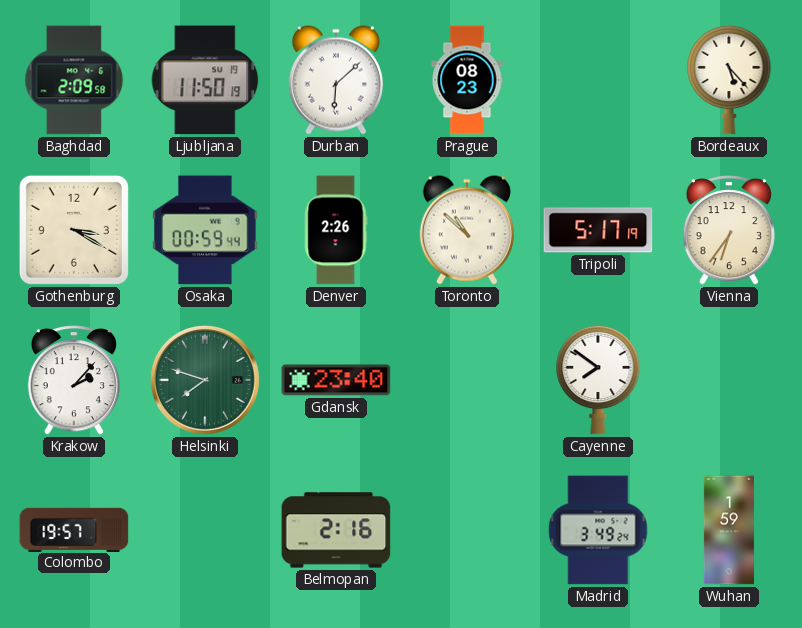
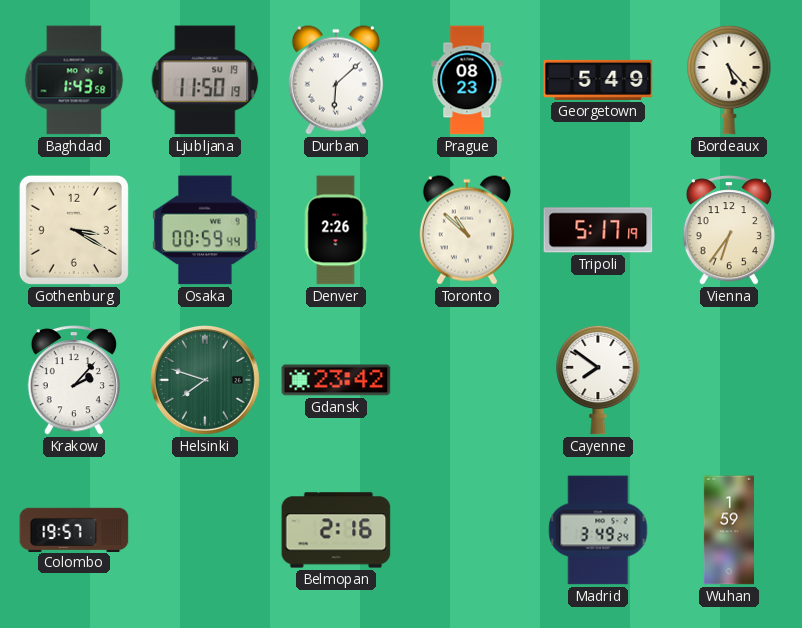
Baghdad: 2:09 -> 1:43 (74, 80)
Georgetown: none -> 5:49 (598, 80)
Gdansk: 23:40 -> 23:42 (336, 380)
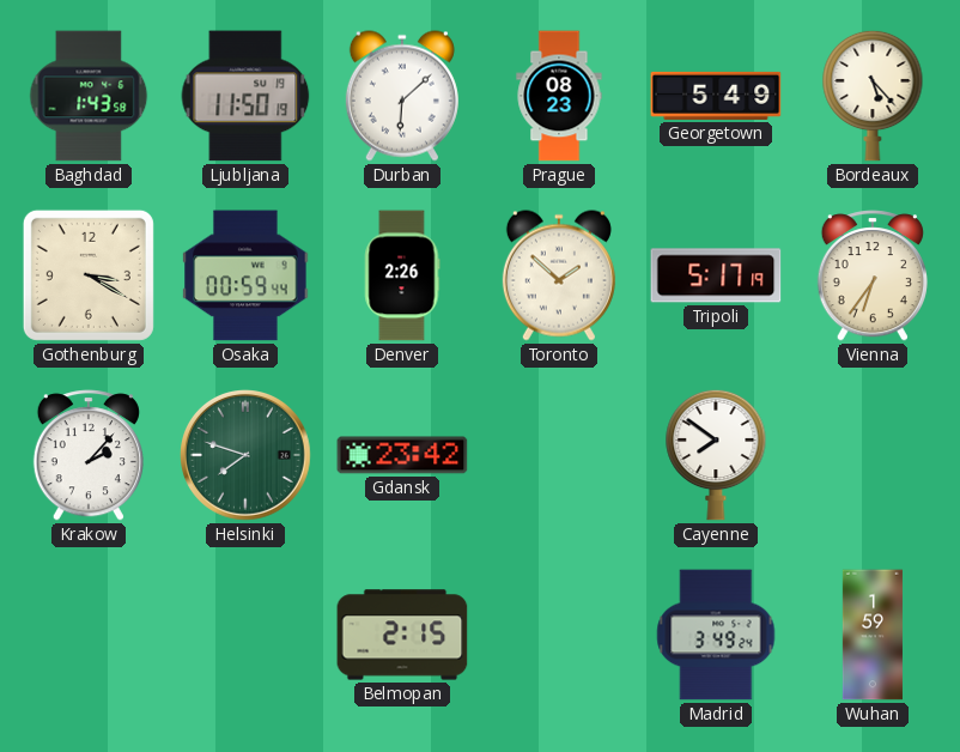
Toronto: 10:52 -> 1:52 (559, 275)
Colombo: 19:57 -> none (74, 529)
Belmopan: 2:16 -> 2:15 (402, 635)
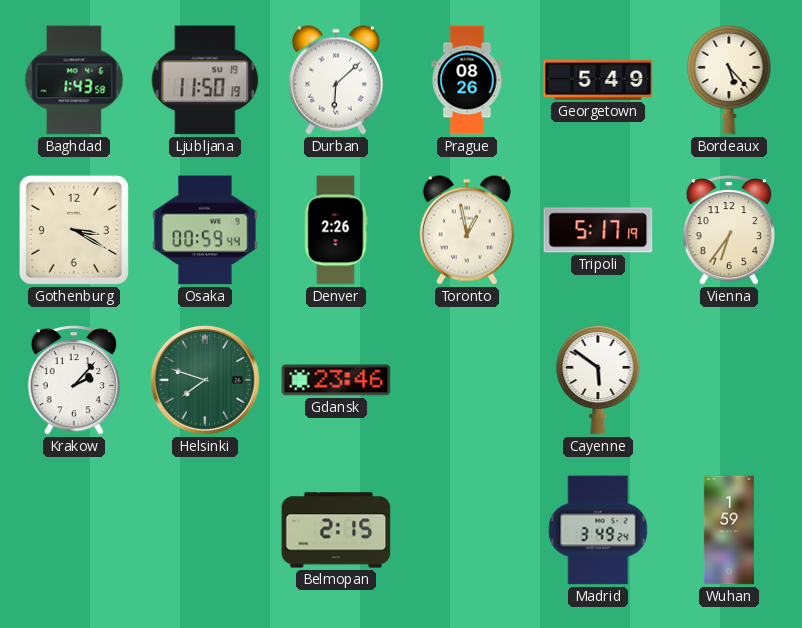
Prague: 08:23 -> 08:26 (467, 80)
Toronto: 1:52 -> 12:58 (467, 230)
Gdansk: 23:42 -> 23:46 (336, 380)
Cayenne: 7:51 -> 5:51 (598, 380)
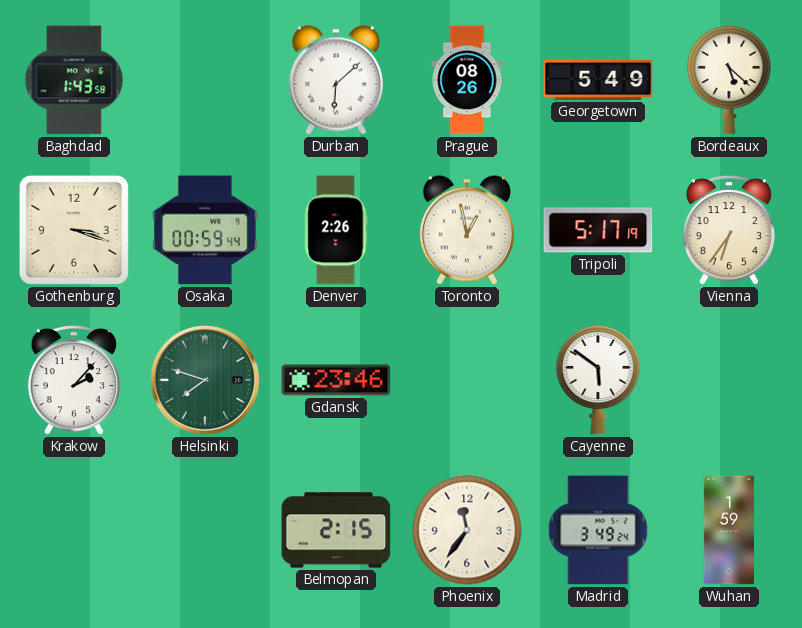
Ljubljana: 11:50 -> none (205, 80)
Bordeaux: 5:23 -> 5:22 (729, 80)
Gothenburg: 3:20 -> 3:18 (74, 230)
Phoenix: none -> 11:36 (467, 530)
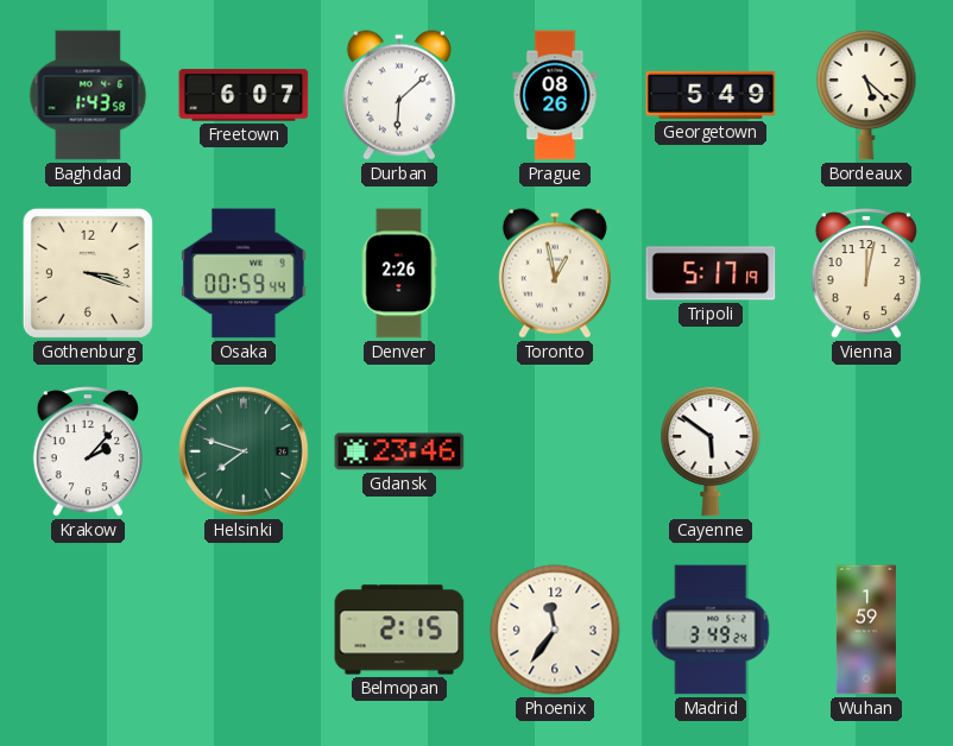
Freetown: none -> 6:07 (244, 95)
Vienna: 6:36 -> 12:02 (866, 273)
